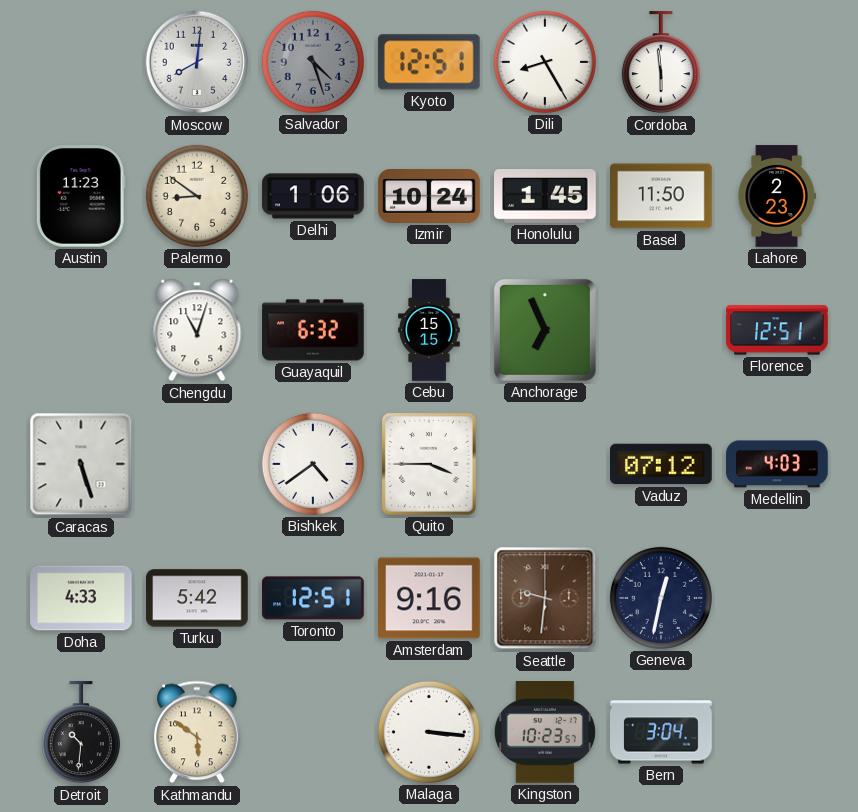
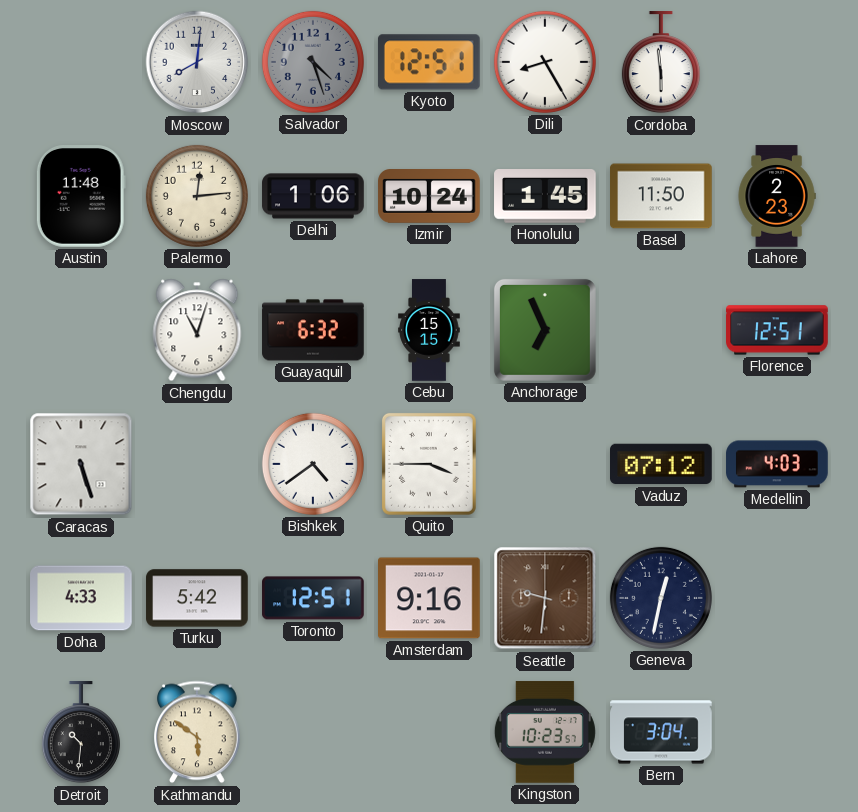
Austin: 11:23 -> 11:48 (81, 197)
Palermo: 8:51 -> 12:14 (197, 196)
Malaga: 3:16 -> none (429, 732)
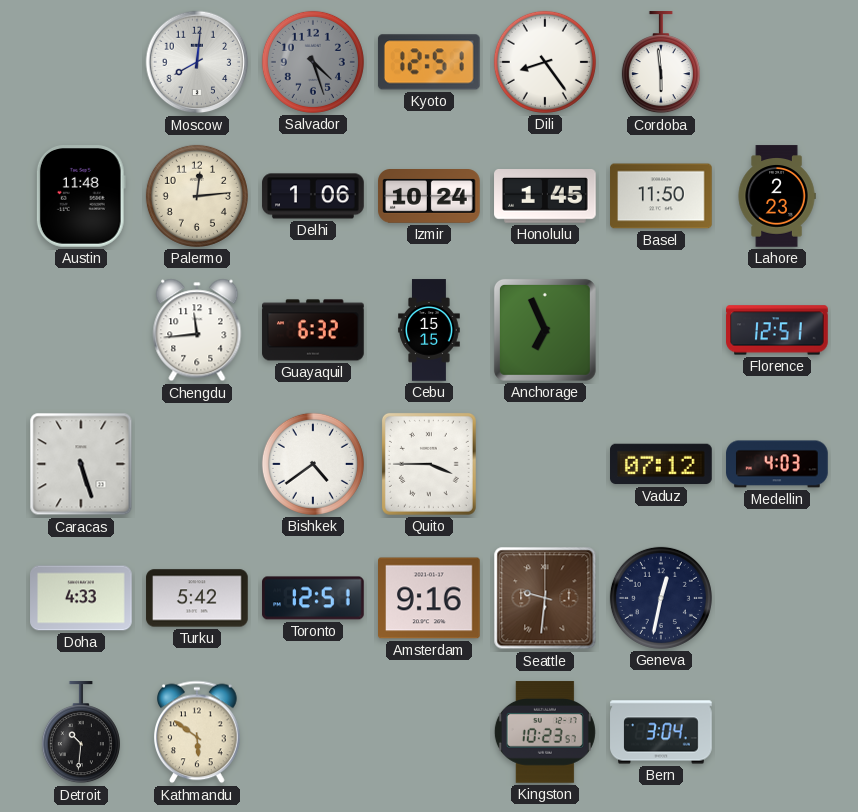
Dili: 8:25 -> 8:24 (545, 62)
Chengdu: 11:03 -> 11:44 (197, 330)
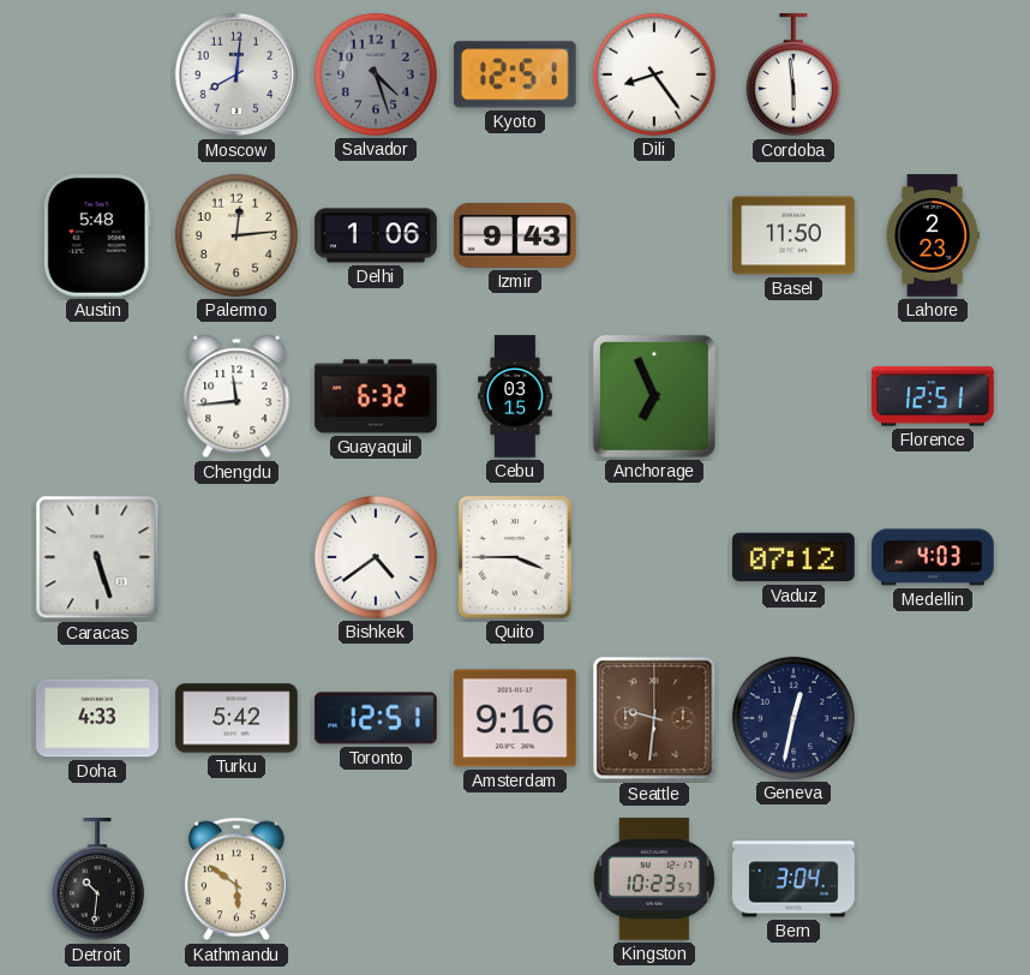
Austin: 11:48 -> 5:48 (97, 237)
Izmir: 10:24 -> 9:43 (515, 237)
Honolulu: 1:45 -> none (545, 196)
Cebu: 15:15 -> 03:15 (515, 396)
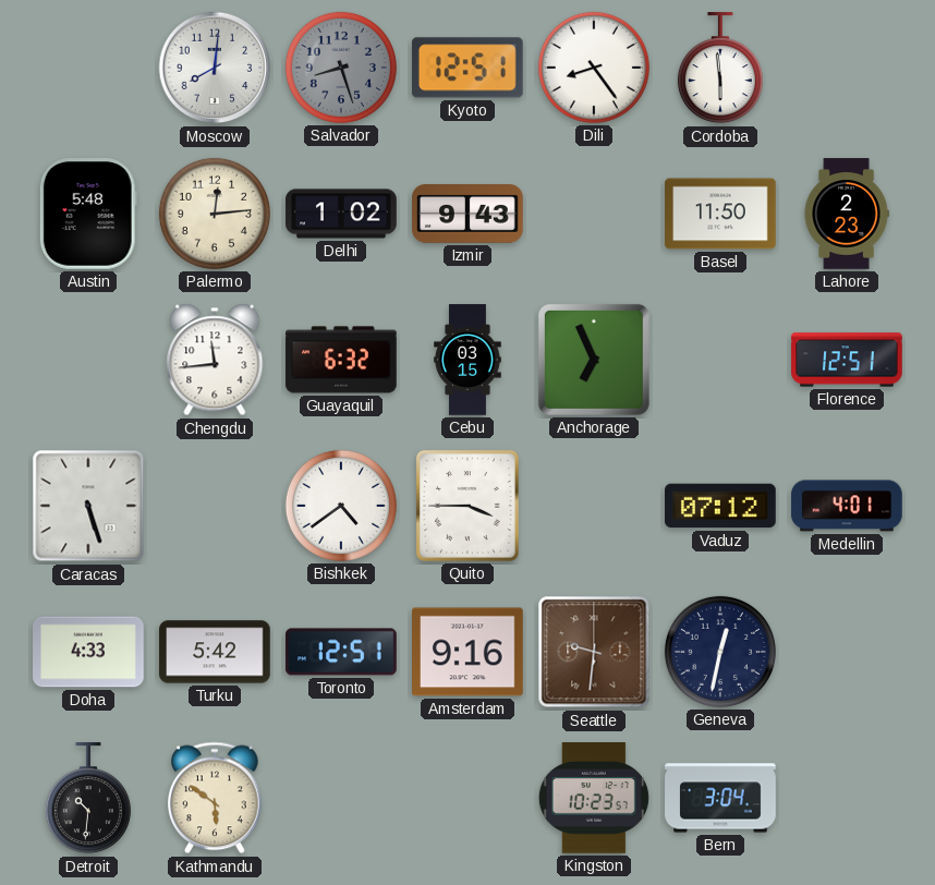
Salvador: 4:27 -> 8:27 (341, 68)
Delhi: 1:06 -> 1:02 (341, 214)
Medellin: 4:03 -> 4:01 (847, 506)
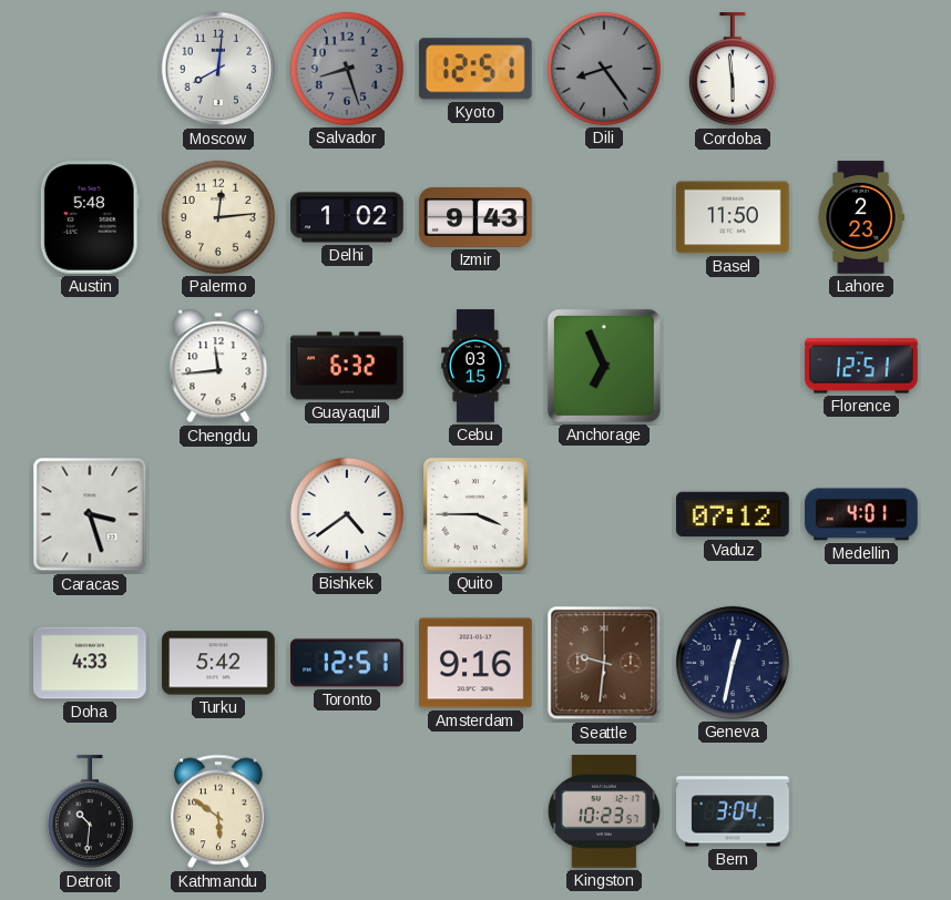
Dili dial: white -> grey (604, 69)
Caracas: 5:27 -> 3:27 (90, 514)
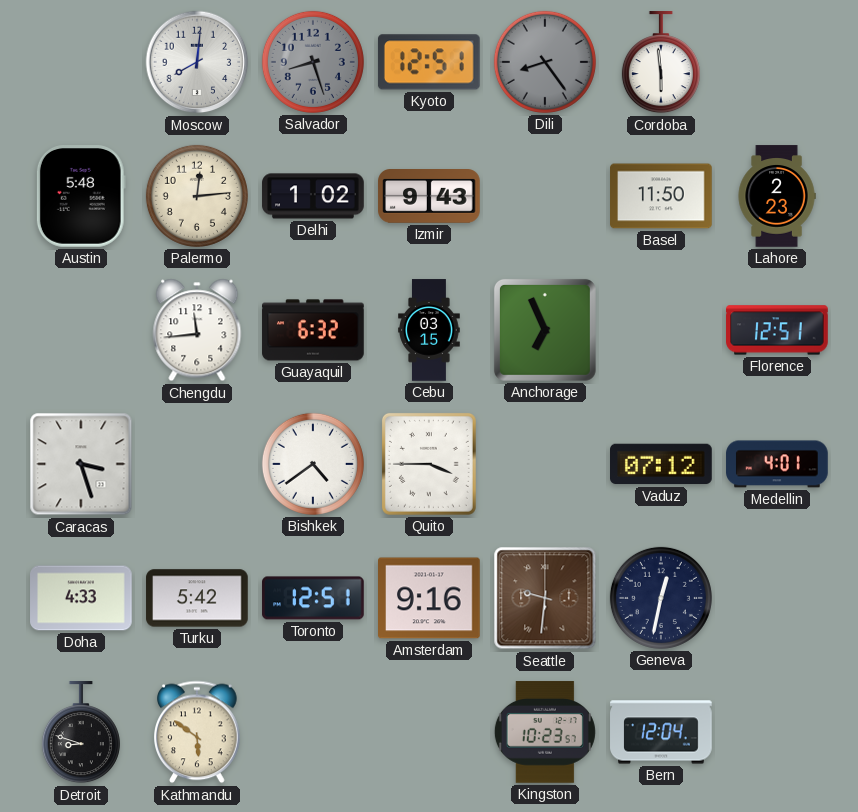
Detroit: 10:31 -> 8:48 (81, 733)
Bern: 3:04 -> 12:04 (661, 732)
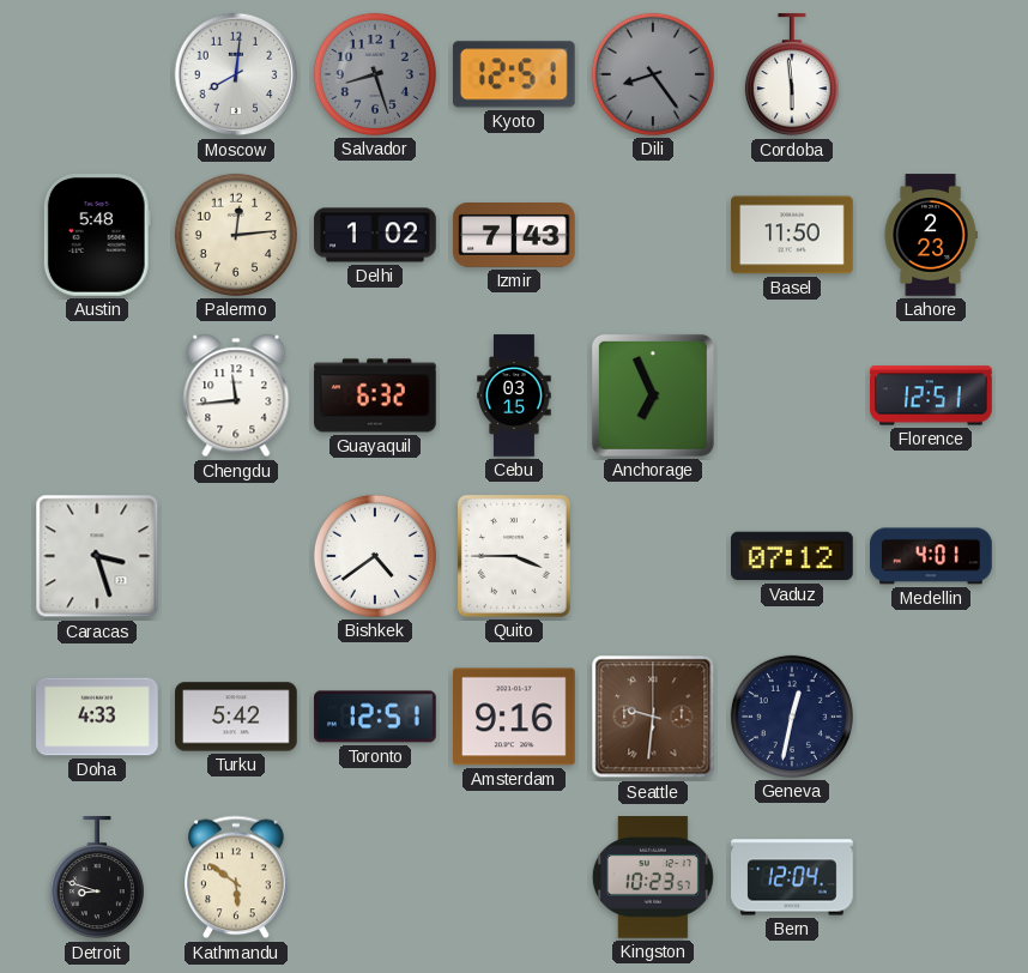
Izmir: 9:43 -> 7:43 (514, 236)
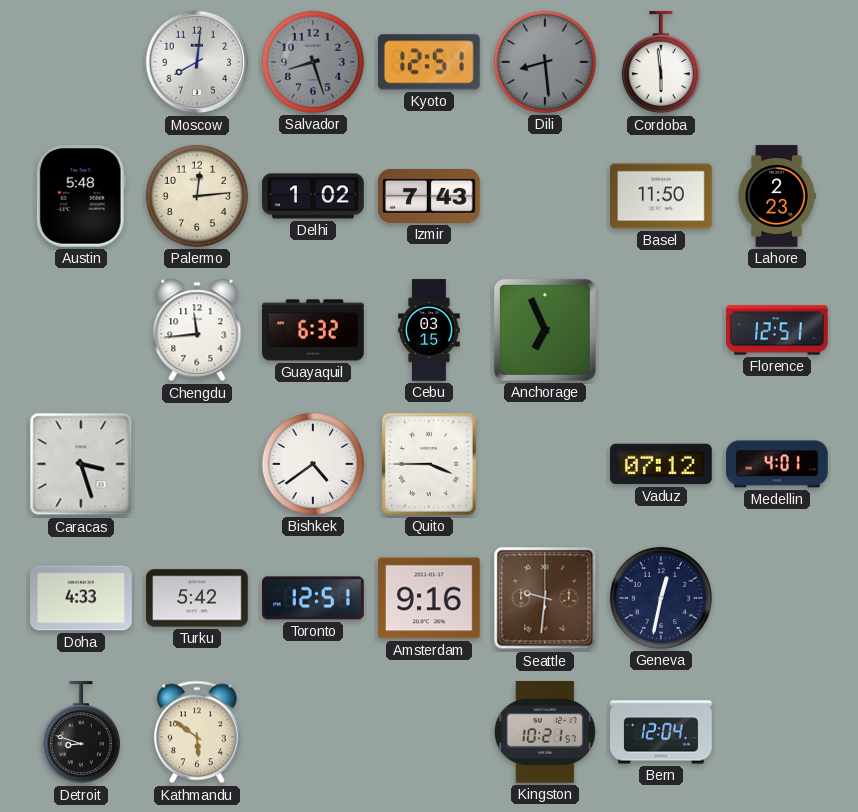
Dili: 8:24 -> 8:29 (545, 62)
Kingston: 10:23 -> 10:21 (545, 732)
